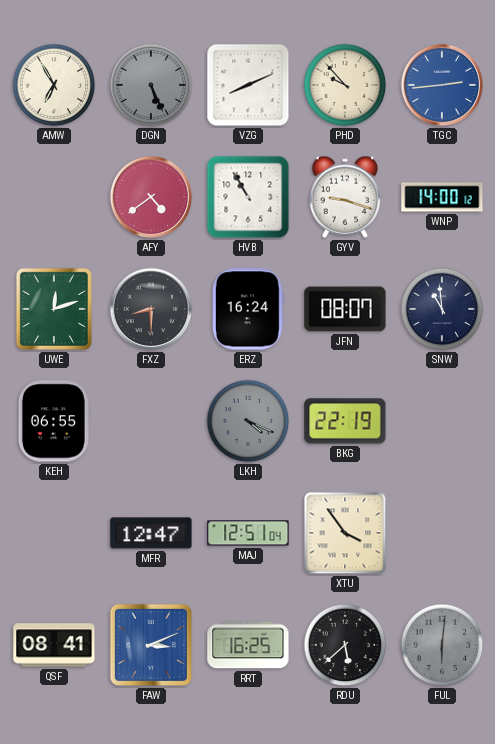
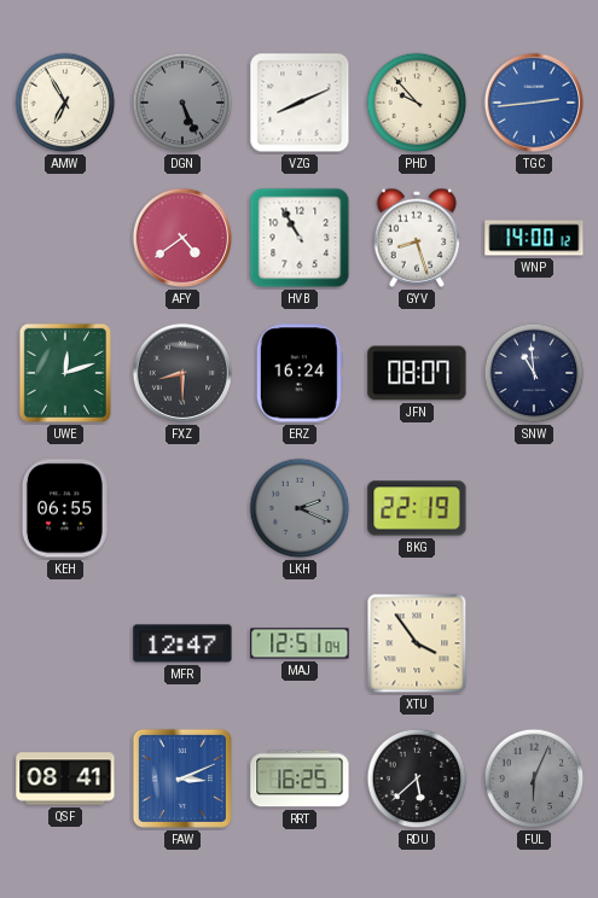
GYV: 9:18 -> 8:27 (417, 238)
LKH: 4:19 -> 2:19 (300, 508)
FUL: 6:01 -> 6:04 (534, 779)
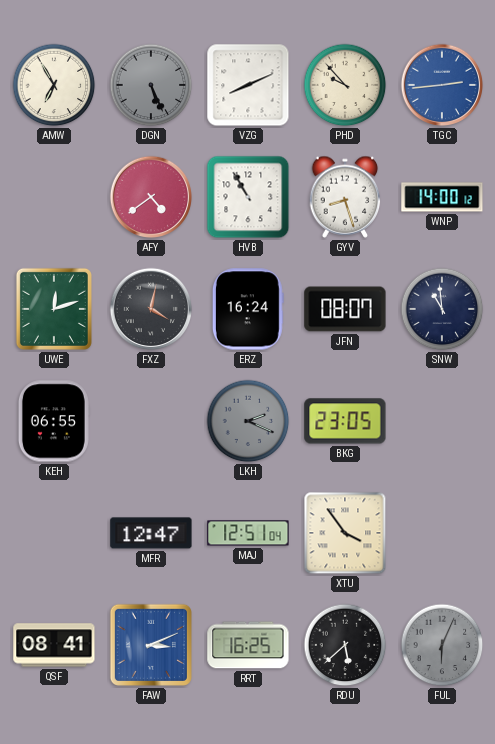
FXZ: 8:30 -> 4:02 (151, 309)
BKG: 22:19 -> 23:05 (345, 421)
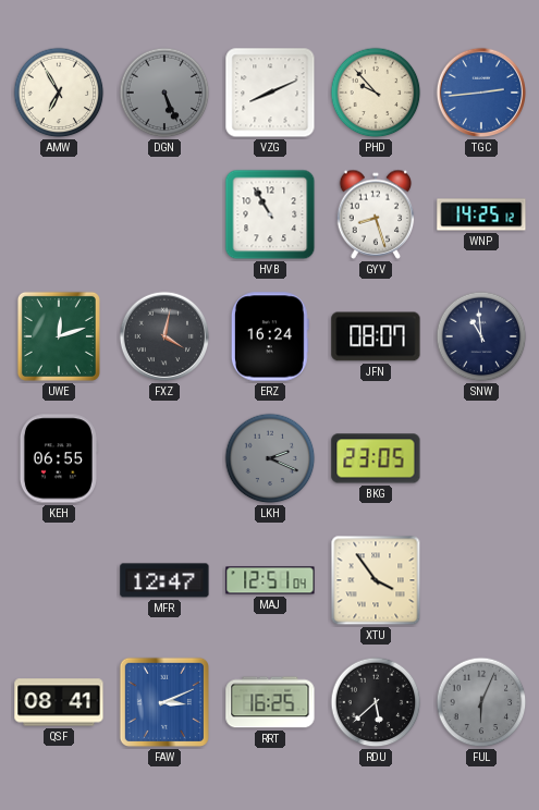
AFY: 4:39 -> none (151, 197)
WNP: 14:00 -> 14:25 (481, 214)
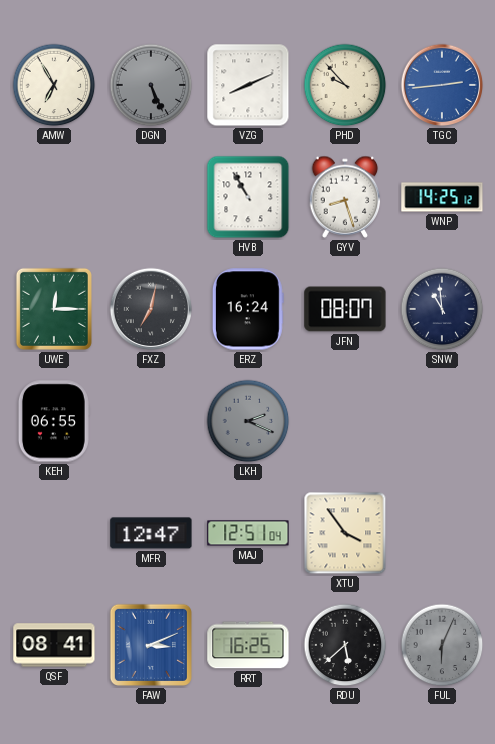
UWE: 12:12 -> 12:15 (54, 309)
FXZ: 4:02 -> 7:02 (151, 309)
BKG: 23:05 -> none (376, 458)
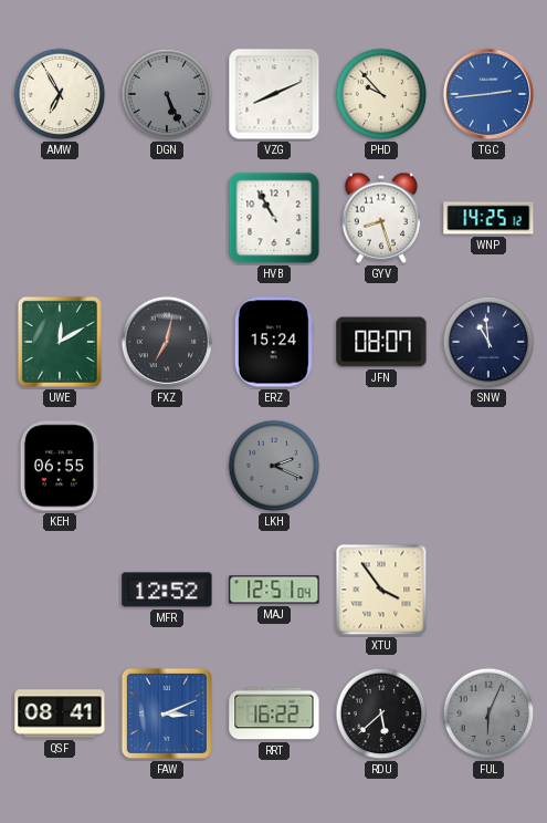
UWE: 12:15 -> 12:10 (60, 342)
ERZ: 16:24 -> 15:24 (274, 342)
MFR: 12:47 -> 12:52 (167, 590)
RRT: 16:25 -> 16:22 (274, 713)
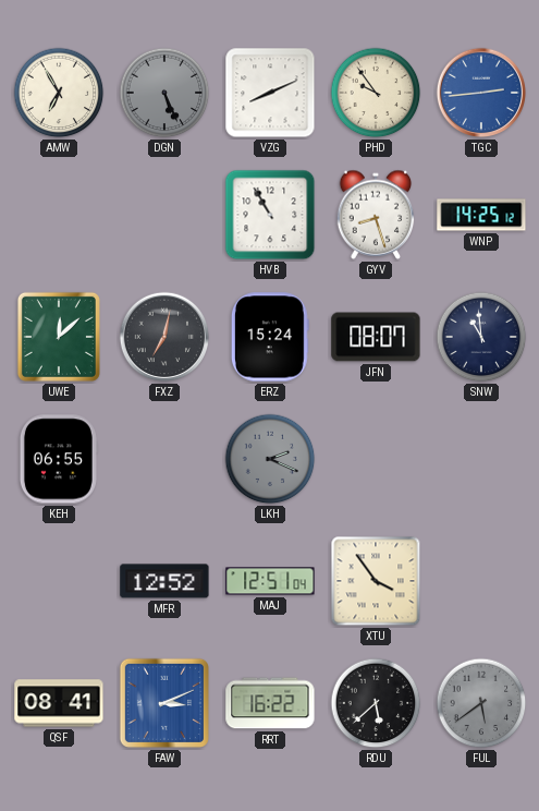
PHD: 9:53 -> 9:54 (376, 93)
UWE: 12:10 -> 12:08 (59, 337)
FUL: 6:04 -> 5:39 (481, 703)
